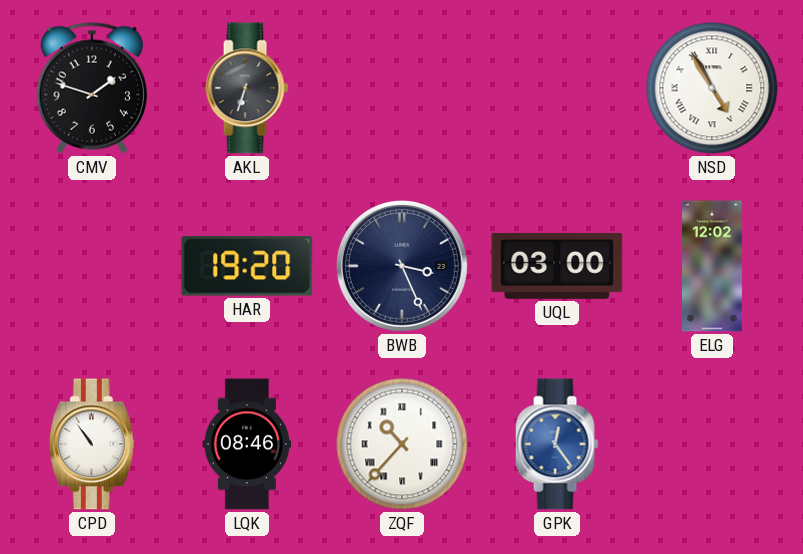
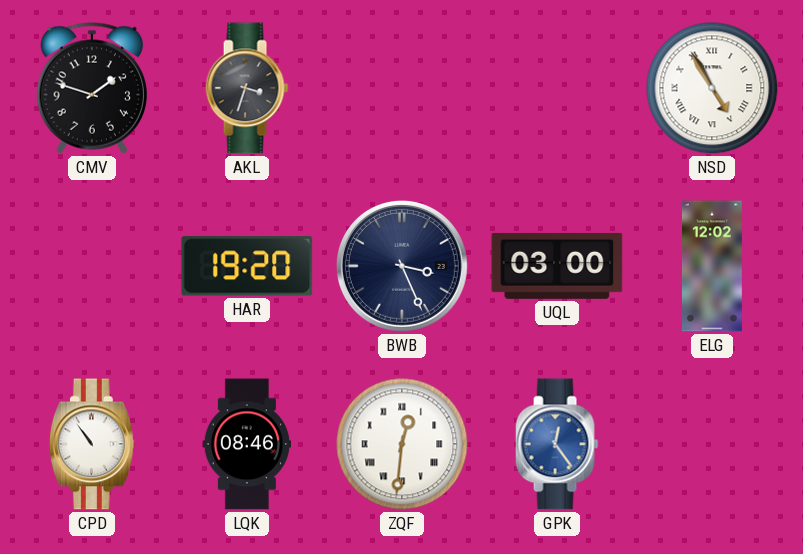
AKL: 6:33 -> 3:33 (247, 88)
ZQF: 10:37 -> 12:31 (402, 444)
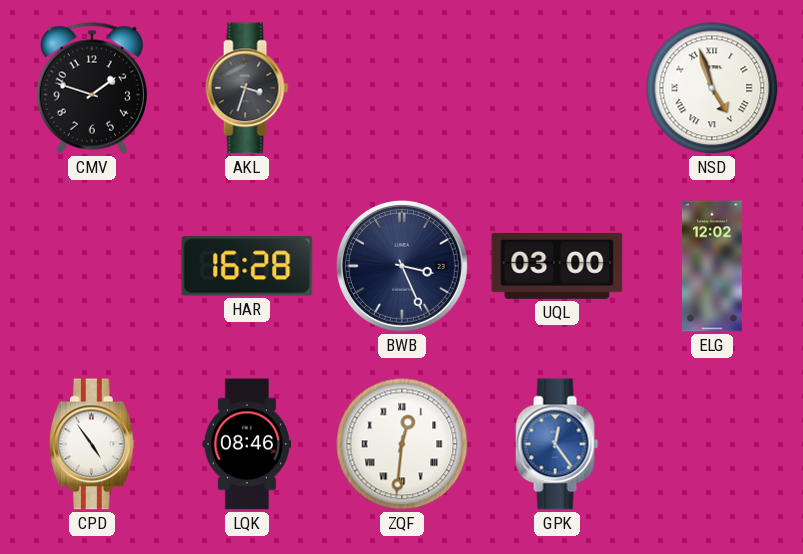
NSD: 4:55 -> 4:57 (712, 88)
HAR: 19:20 -> 16:28 (247, 266)
CPD: 10:54 -> 4:54 (92, 444)
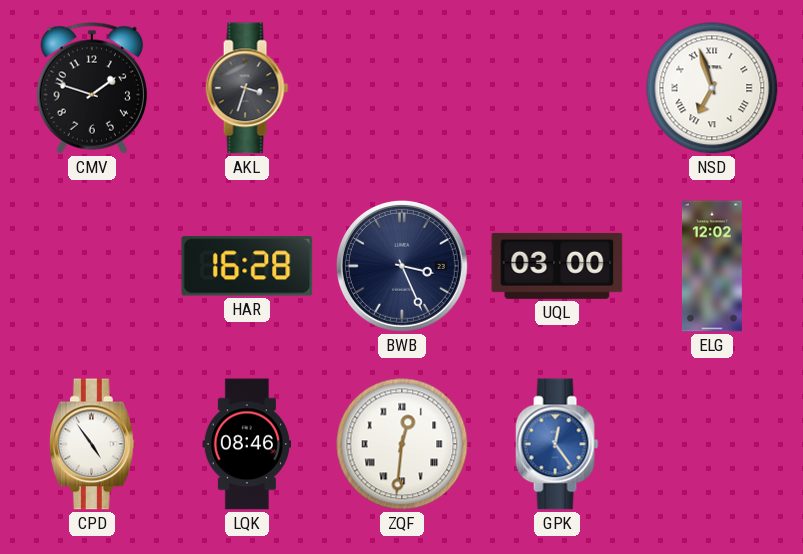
NSD: 4:57 -> 6:57 (712, 88)
